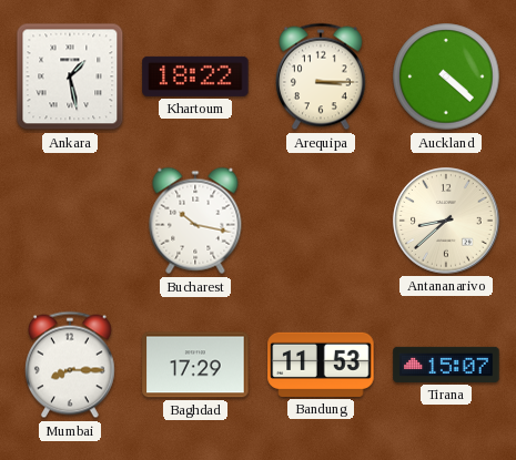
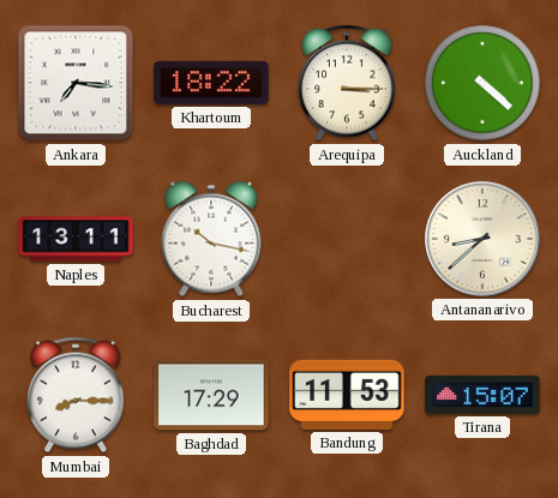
Ankara: 1:28 -> 7:16 (76, 83)
Naples: none -> 13:11 (76, 239)
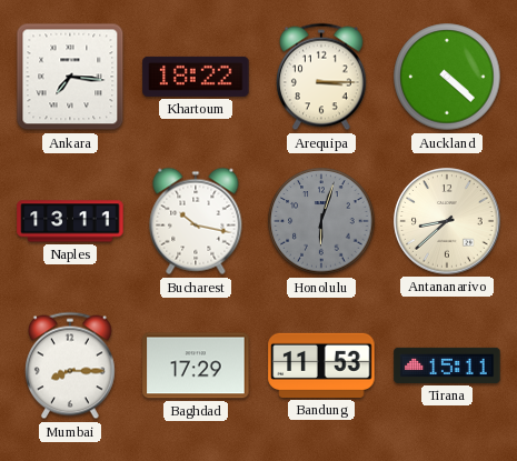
Honolulu: none -> 6:03 (321, 221)
Tirana: 15:07 -> 15:11 (447, 365)
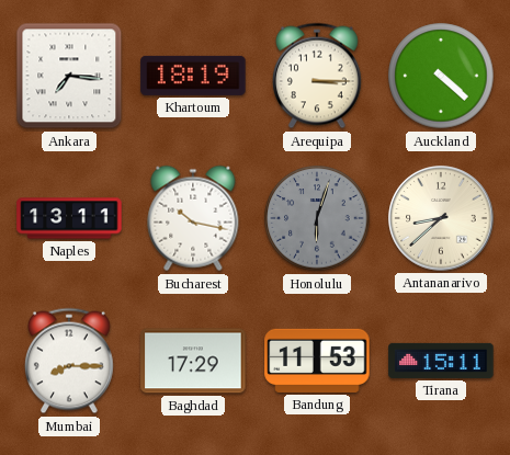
Khartoum: 18:22 -> 18:19 (193, 76)
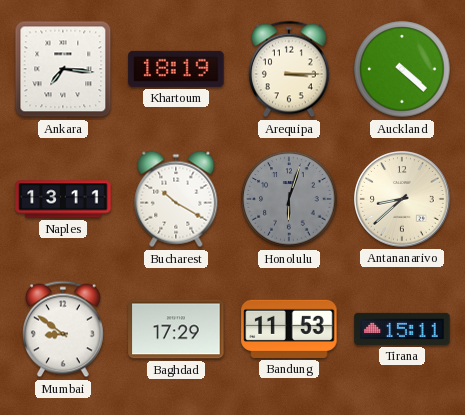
Bucharest: 10:17 -> 10:20 (176, 199)
Mumbai: 8:15 -> 8:51 (63, 329)
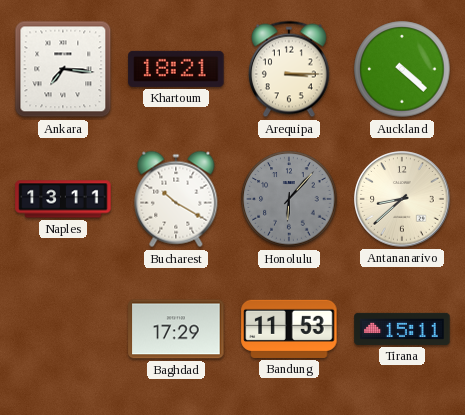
Khartoum: 18:19 -> 18:21 (176, 69)
Honolulu: 6:03 -> 6:07 (289, 199)
Mumbai: 8:51 -> none (63, 329)
